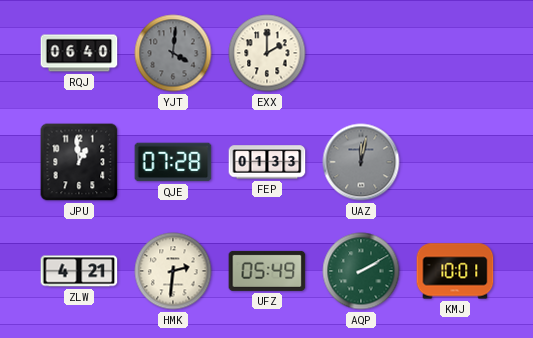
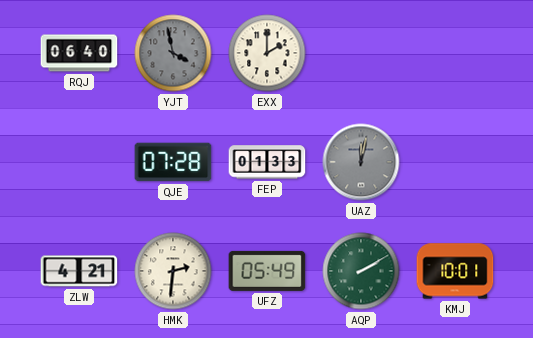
YJT: 4:01 -> 3:58 (173, 53)
JPU: 12:59 -> none (79, 162)
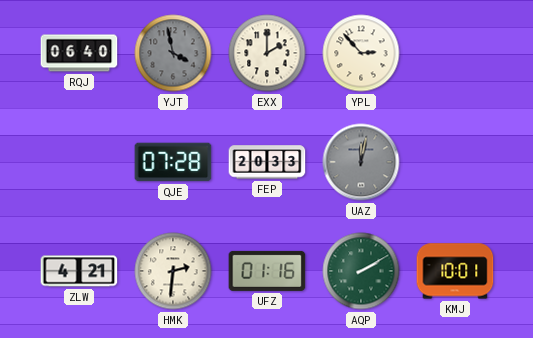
YPL: none -> 2:53 (361, 53)
FEP: 01:33 -> 20:33 (267, 162)
UFZ: 05:49 -> 01:16 (267, 271)
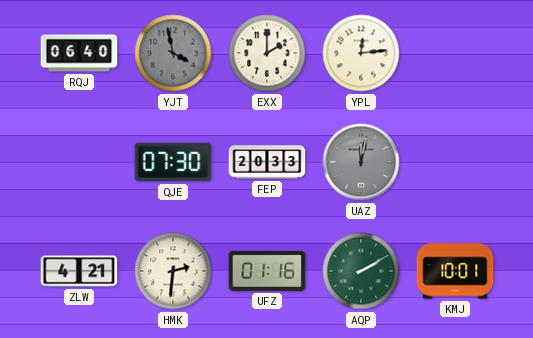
YPL: 2:53 -> 12:14 (361, 53)
QJE: 07:28 -> 07:30 (173, 162)
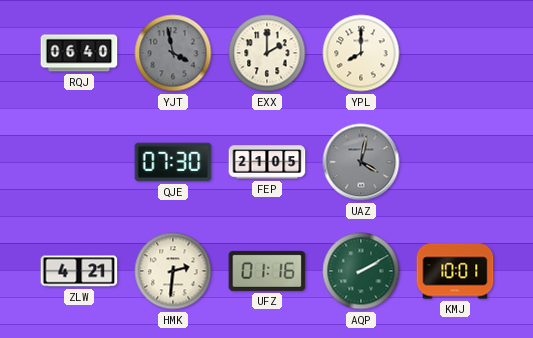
YPL: 12:14 -> 8:00 (361, 53)
FEP: 20:33 -> 21:05 (267, 162)
UAZ: 12:02 -> 4:02 (361, 162)
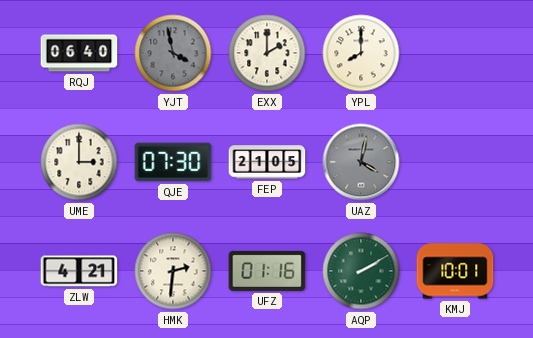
UME: none -> 3:00 (79, 162)
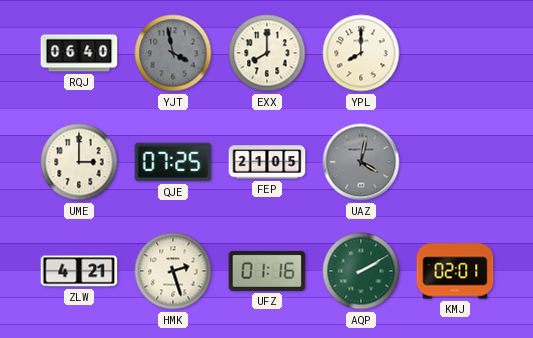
EXX: 2:00 -> 8:00 (267, 53)
QJE: 07:30 -> 07:25 (173, 162)
HMK: 2:31 -> 2:27 (173, 271)
KMJ: 10:01 -> 02:01 (455, 271)
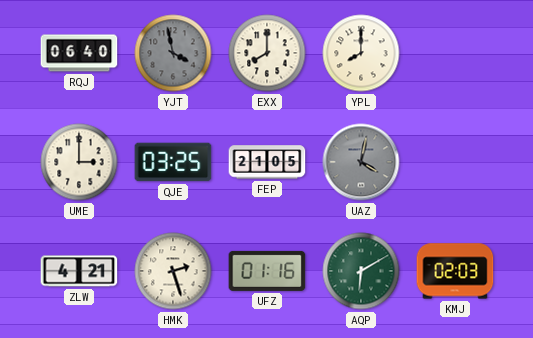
QJE: 07:25 -> 03:25 (173, 162)
AQP: 2:10 -> 6:10 (361, 271)
KMJ: 02:01 -> 02:03 (455, 271)
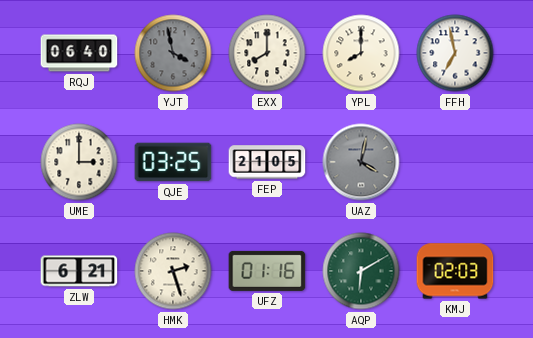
FFH: none -> 6:58 (455, 53)
ZLW: 4:21 -> 6:21 (79, 271)
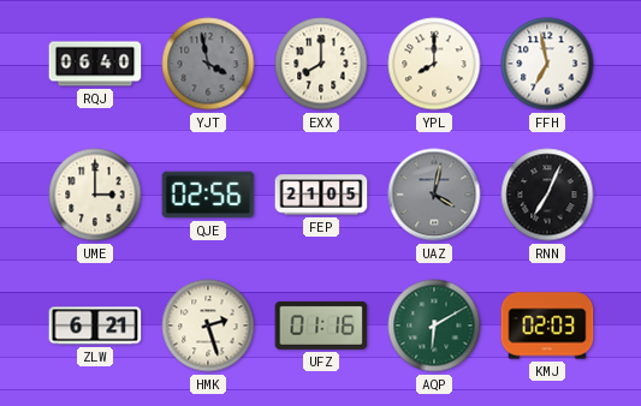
QJE: 03:25 -> 02:56 (208, 195)
RNN: none -> 7:04 (547, 195)
